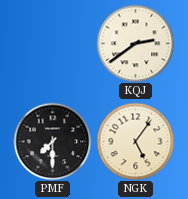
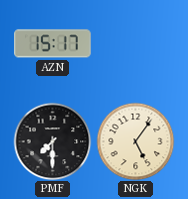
AZN: none -> 15:17 (53, 44)
KQJ: 2:39 -> none (135, 43)
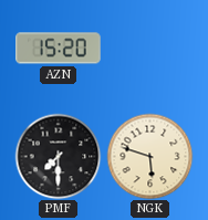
AZN: 15:17 -> 15:20 (59, 49)
NGK: 5:06 -> 5:48 (149, 156)
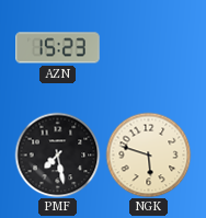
AZN: 15:20 -> 15:23 (58, 48)
PMF: 7:30 -> 7:28 (57, 154)
